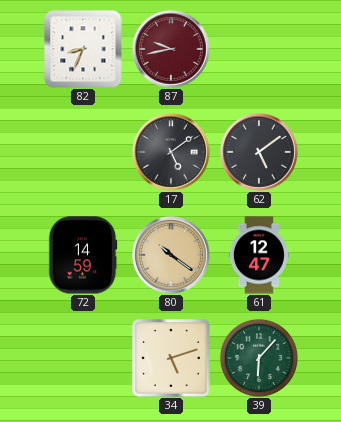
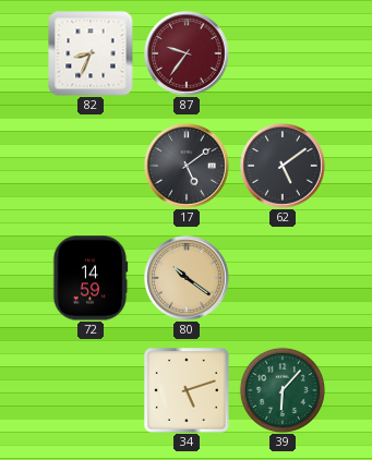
87: 9:43 -> 9:36 (188, 55)
61: 12:47 -> none (259, 255)
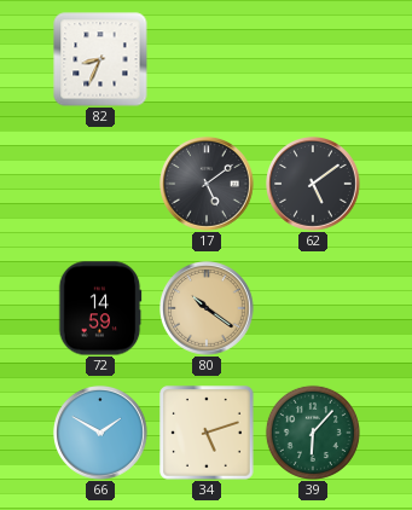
87: 9:36 -> none (188, 55)
66: none -> 1:50 (101, 434)
